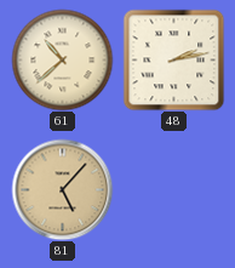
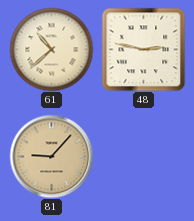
48: 2:13 -> 2:47 (143, 49)
81: 5:07 -> 9:07 (51, 156)
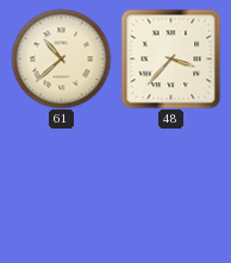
48: 2:47 -> 3:37 (170, 58)
81: 9:07 -> none (51, 156)
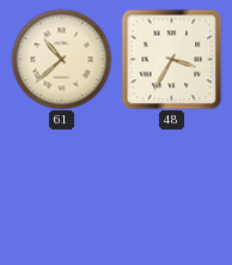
48: 3:37 -> 3:35 (171, 59)
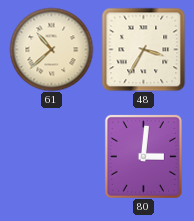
80: none -> 3:01 (143, 156)
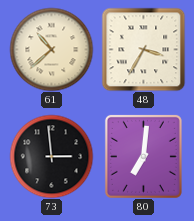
73: none -> 2:59 (51, 156)
80: 3:01 -> 7:01 (143, 156)
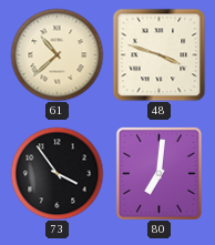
48: 3:35 -> 3:48 (158, 54)
73: 2:59 -> 3:54 (57, 173)
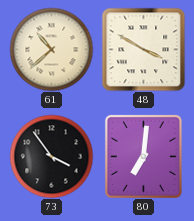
48: 3:48 -> 3:50 (143, 49)
